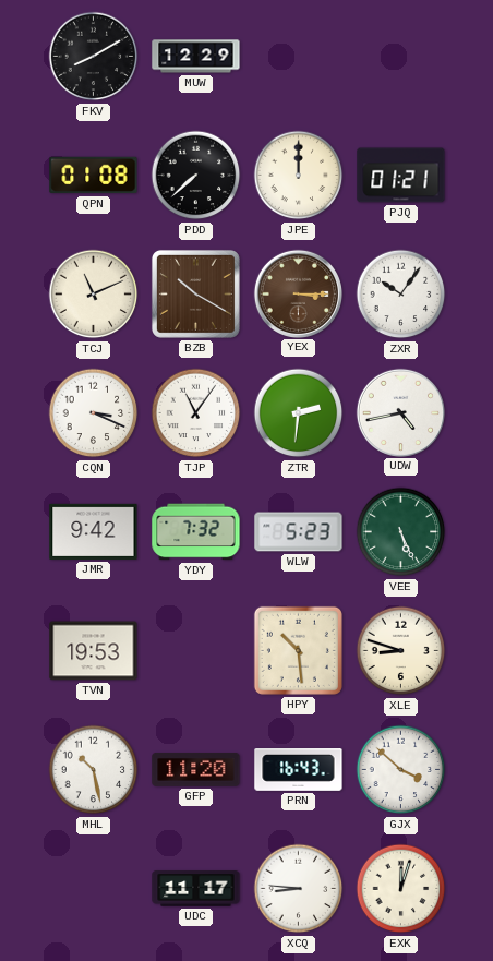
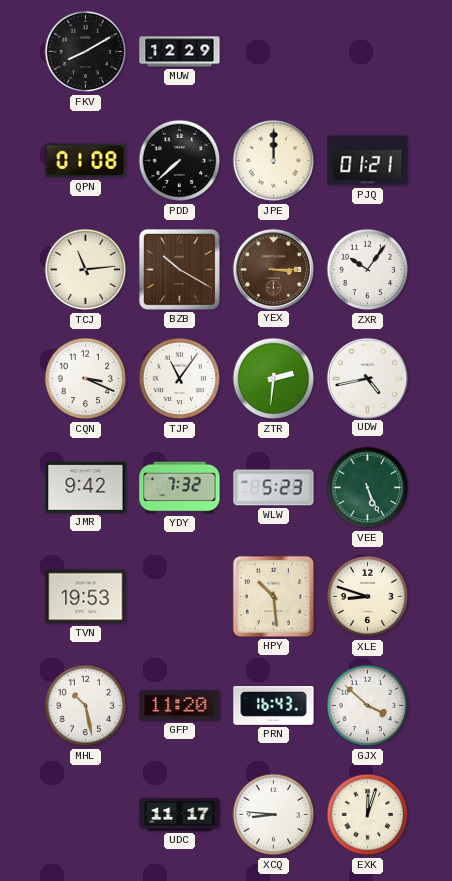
TCJ: 11:11 -> 11:14 (86, 270)
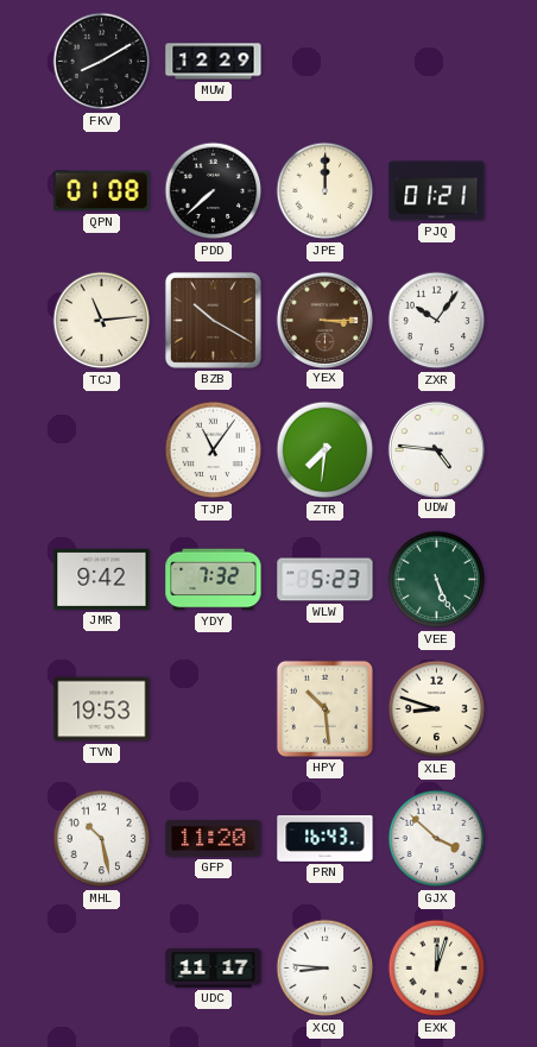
CQN: 3:19 -> none (86, 379)
ZTR: 2:31 -> 7:31 (326, 450)
UDW: 4:43 -> 4:46 (436, 449)
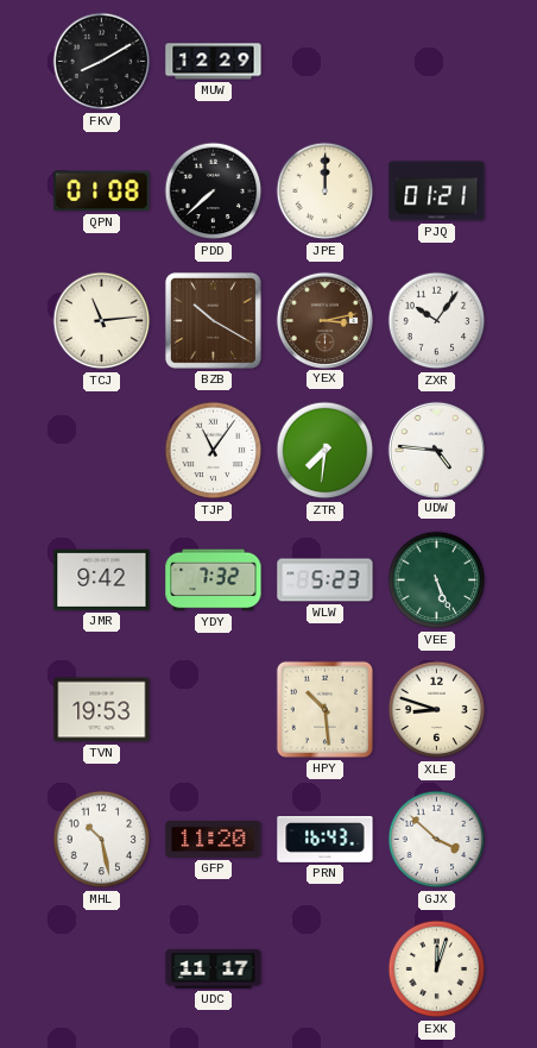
YEX: 3:15 -> 3:13 (324, 320)
XCQ: 8:46 -> none (326, 969)
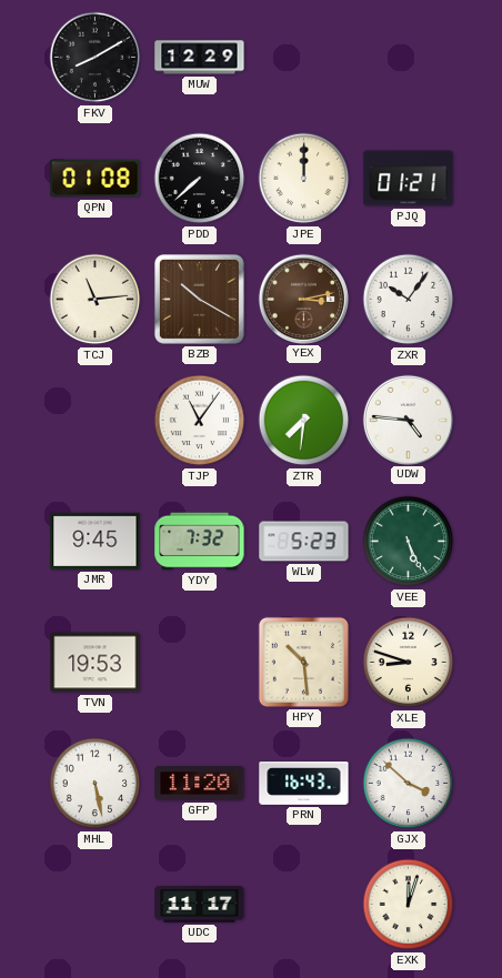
JMR: 9:42 -> 9:45 (96, 541)
MHL: 10:28 -> 5:28 (96, 784)
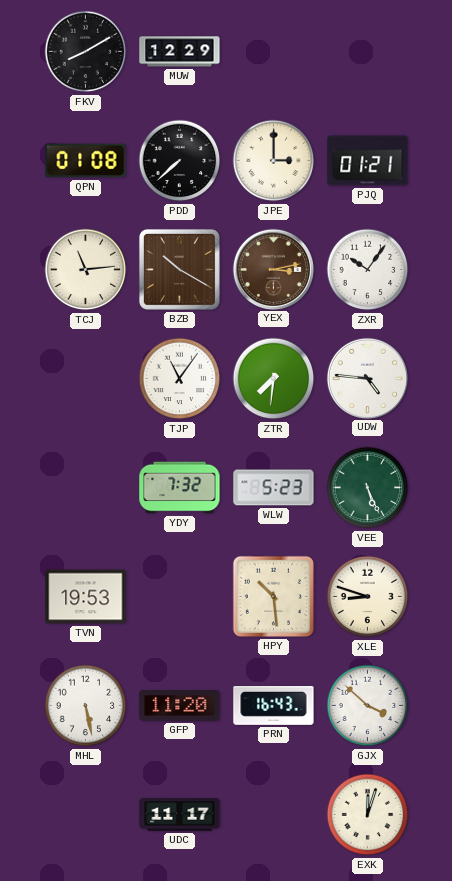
JPE: 12:00 -> 3:00 (274, 161)
JMR: 9:45 -> none (96, 541)
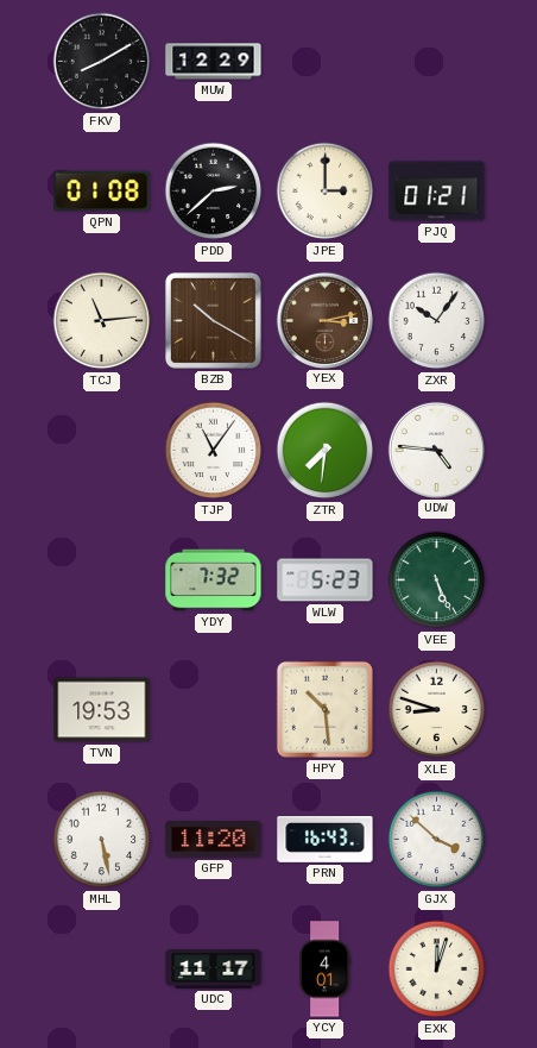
PDD: 7:38 -> 2:38 (214, 192)
YCY: none -> 4:01 (324, 969)
